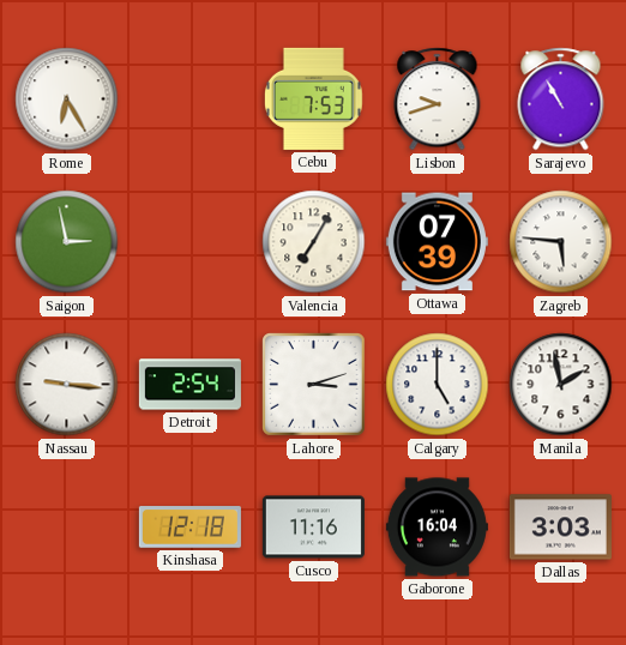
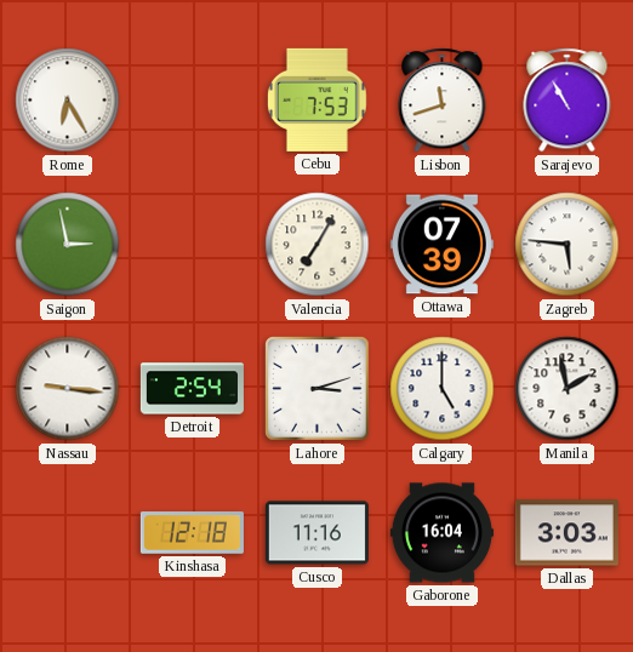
Lisbon: 9:42 -> 11:42 (443, 101)
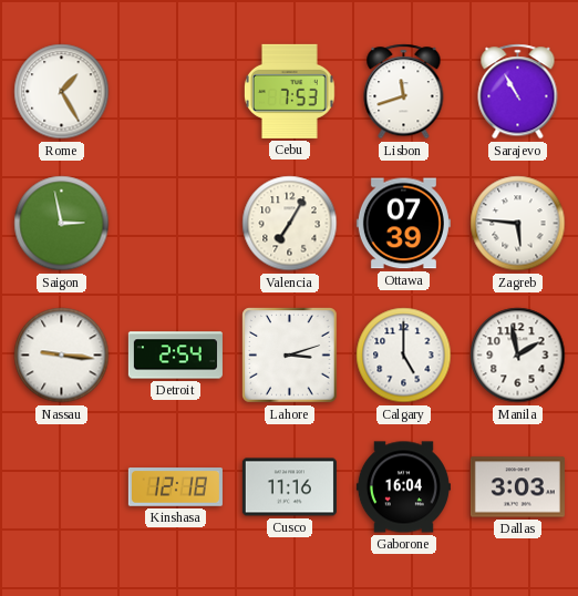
Rome: 6:25 -> 1:25 (62, 92)
